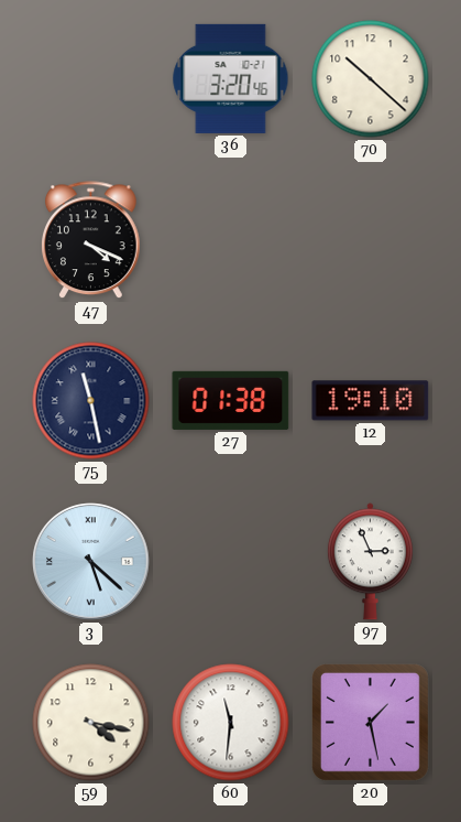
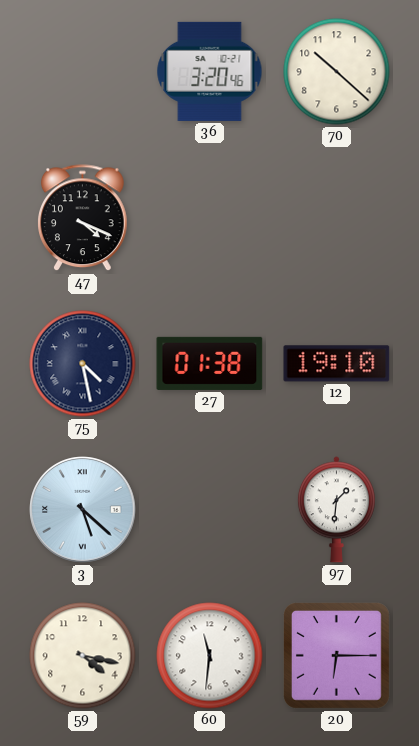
75: 11:28 -> 4:28 (83, 364)
97: 2:56 -> 1:31 (336, 510)
20: 1:28 -> 6:15 (336, 655)
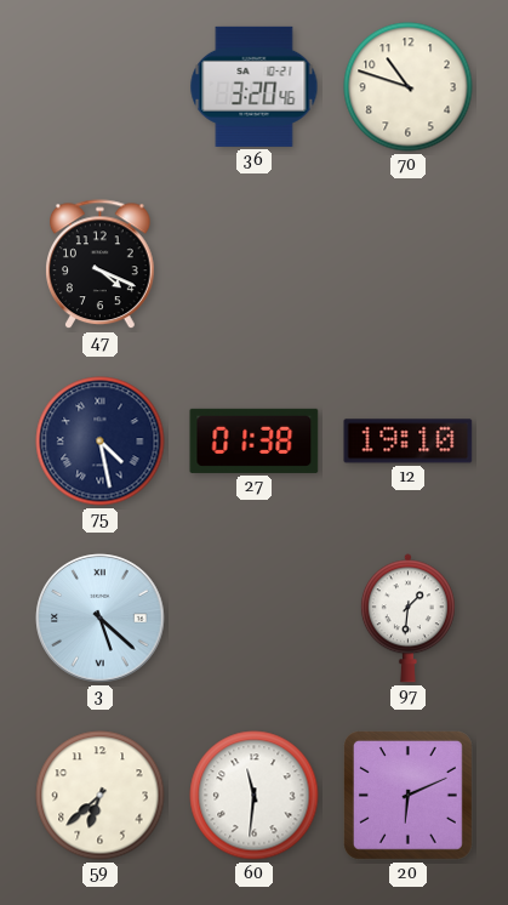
70: 10:22 -> 10:48 (409, 87)
59: 4:17 -> 6:38 (101, 796)
20: 6:15 -> 6:11 (407, 795)
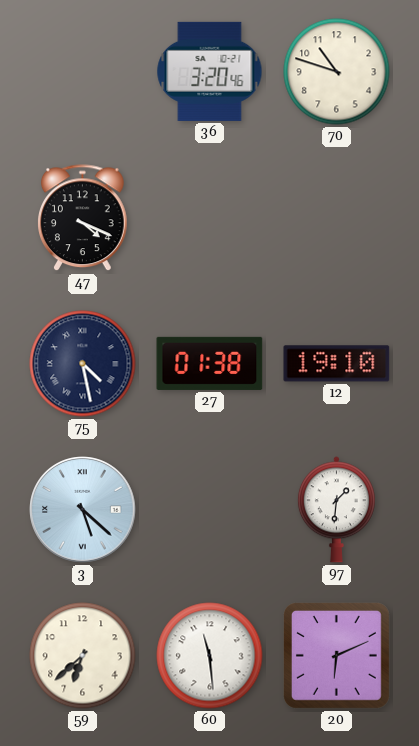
60: 11:31 -> 11:29 (210, 656)
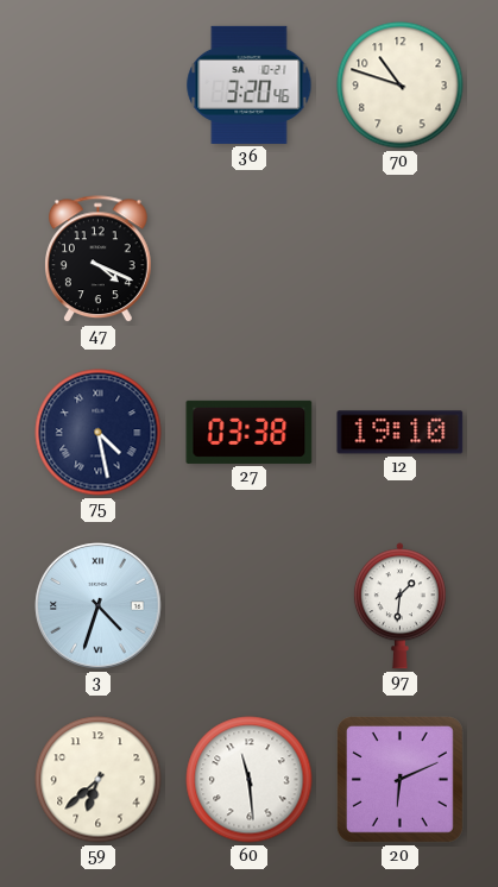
27: 01:38 -> 03:38 (250, 432)
3: 5:22 -> 4:33 (99, 606)
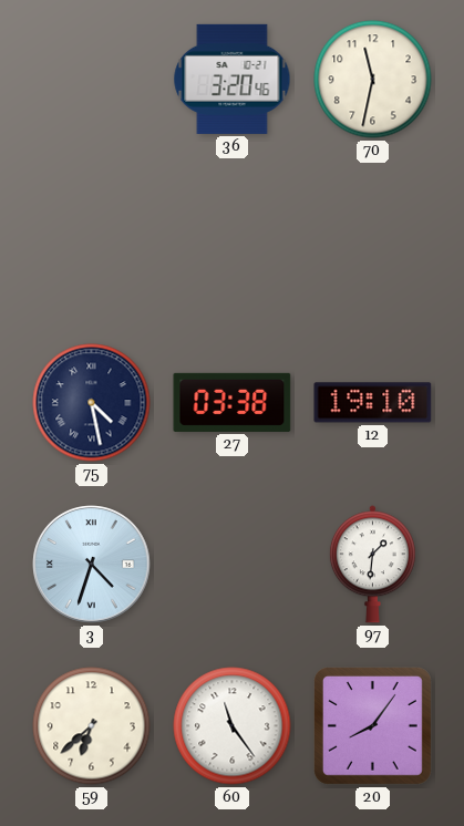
70: 10:48 -> 11:32 (373, 80)
47: 4:19 -> none (99, 259)
60: 11:29 -> 11:24 (233, 726)
20: 6:11 -> 8:06 (372, 725)
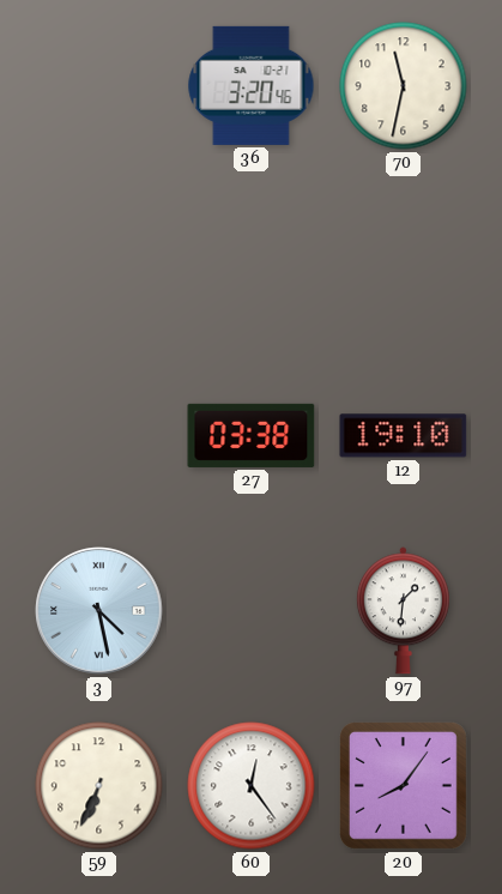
75: 4:28 -> none (92, 403)
3: 4:33 -> 4:28 (99, 611)
59: 6:38 -> 6:34 (99, 786)
60: 11:24 -> 12:24 (252, 786)
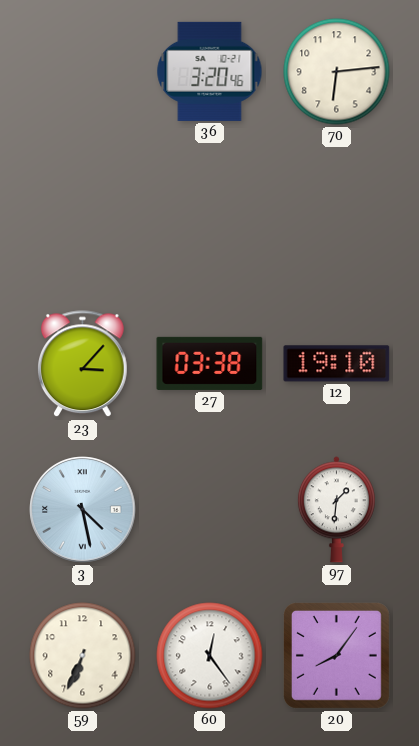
70: 11:32 -> 6:14 (337, 72)
23: none -> 3:07 (83, 364)
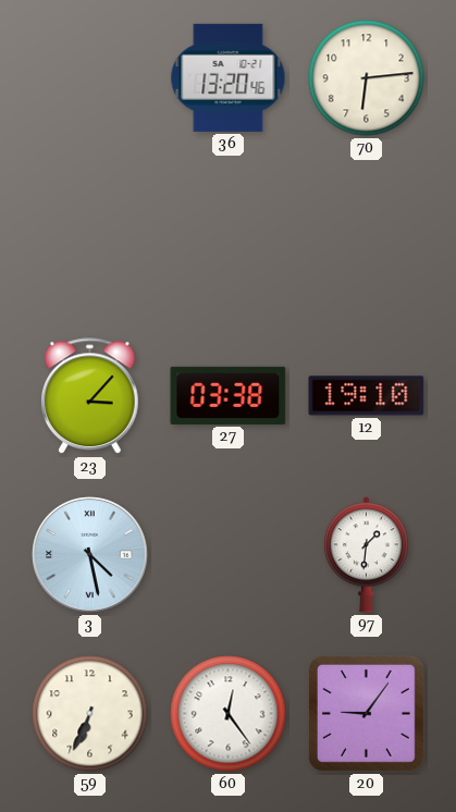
36: 3:20 -> 13:20 (229, 77)
20: 8:06 -> 9:06 (366, 713)
